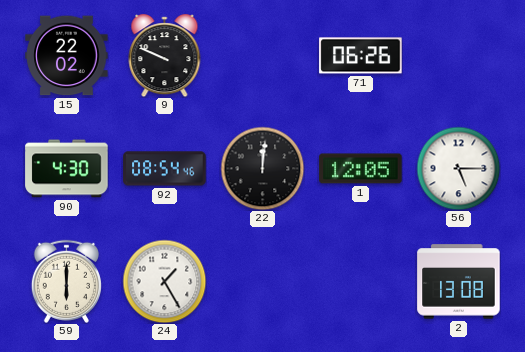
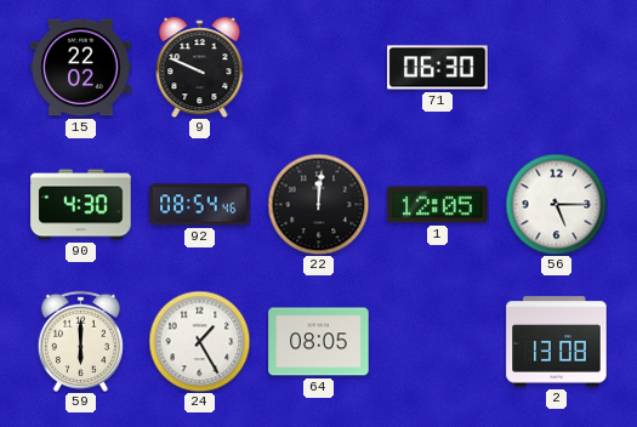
71: 06:26 -> 06:30 (438, 68)
64: none -> 08:05 (319, 342)
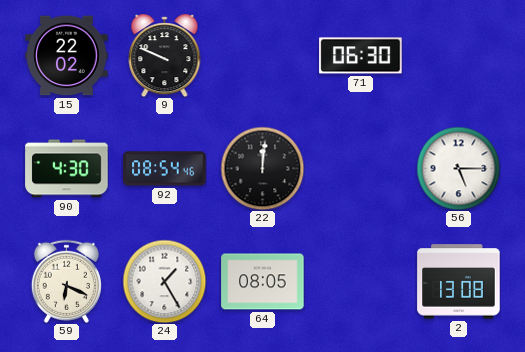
1: 12:05 -> none (438, 205)
59: 6:00 -> 6:19 (66, 281)
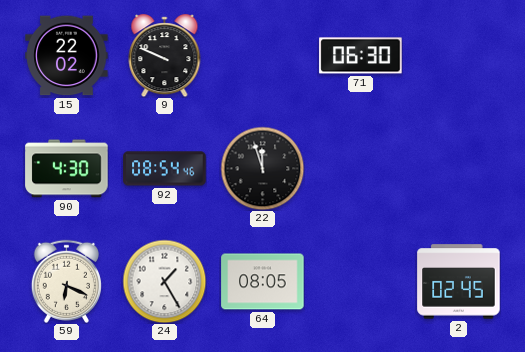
22: 12:01 -> 11:57 (262, 168)
56: 5:15 -> none (458, 168)
2: 13:08 -> 02:45 (459, 282)
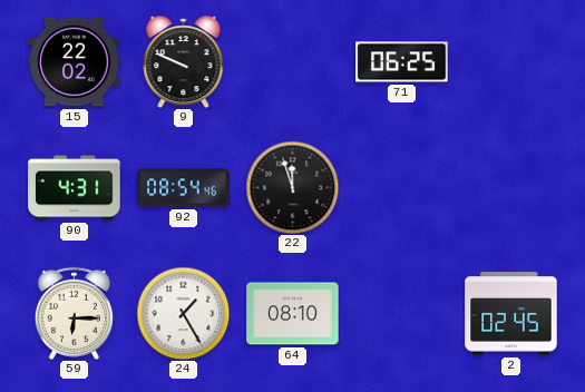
71: 06:30 -> 06:25 (402, 62)
90: 4:30 -> 4:31 (75, 188)
59: 6:19 -> 6:15 (74, 313)
64: 08:05 -> 08:10 (293, 314)
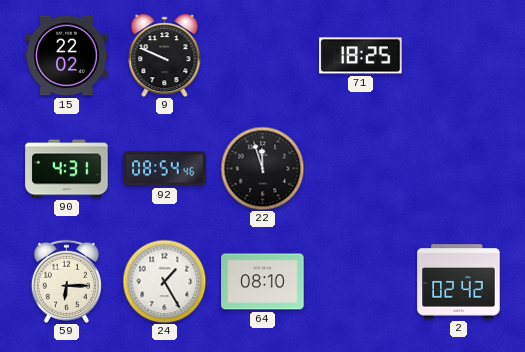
71: 06:25 -> 18:25 (361, 56)
2: 02:45 -> 02:42 (459, 282)
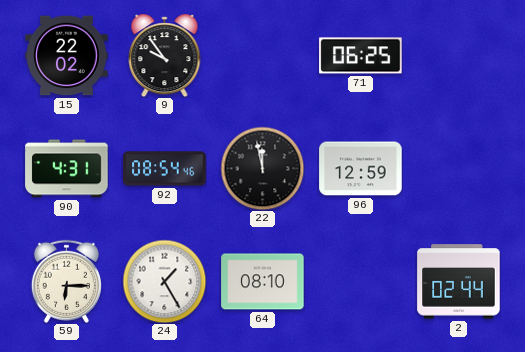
9: 9:49 -> 9:54 (165, 56)
71: 18:25 -> 06:25 (361, 56)
22: 11:57 -> 11:58 (262, 168)
96: none -> 12:59 (361, 169)
2: 02:42 -> 02:44 (459, 282)
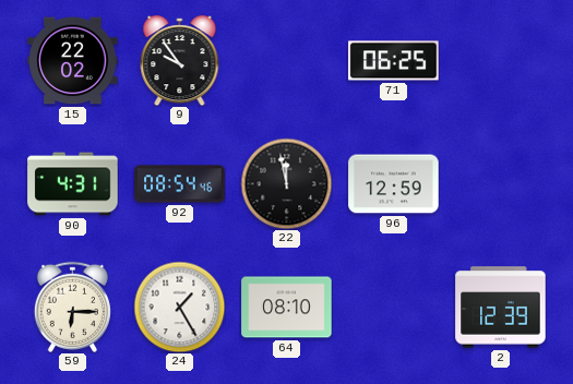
2: 02:44 -> 12:39 (501, 308)
